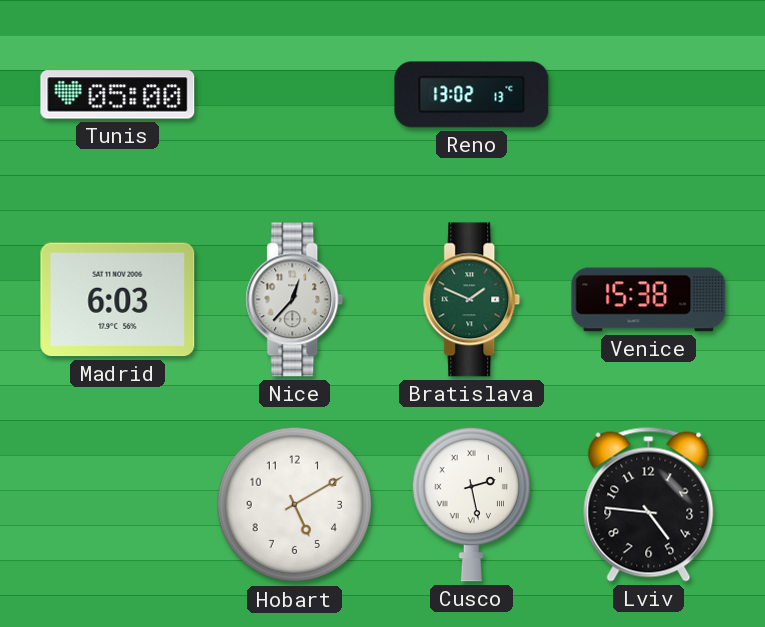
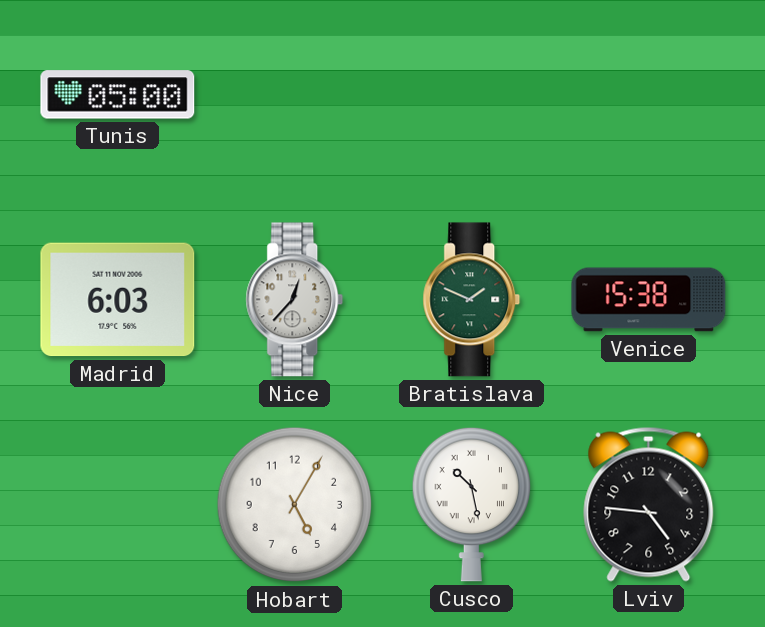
Reno: 13:02 -> none (472, 95)
Hobart: 5:10 -> 5:05 (295, 505)
Cusco: 2:28 -> 10:28 (471, 504)
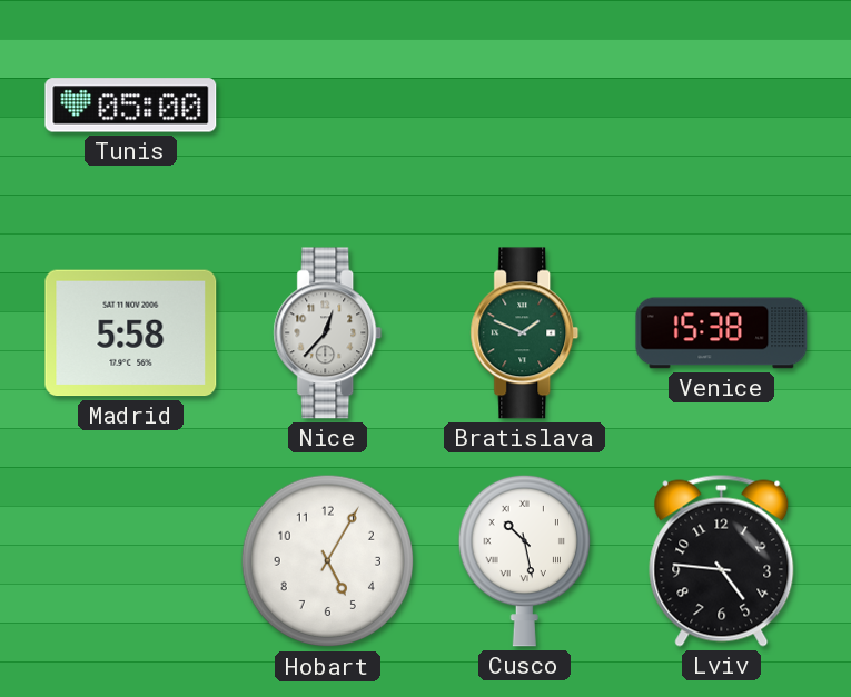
Madrid: 6:03 -> 5:58 (131, 333)
